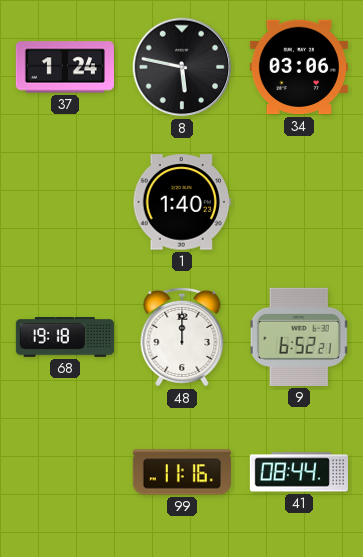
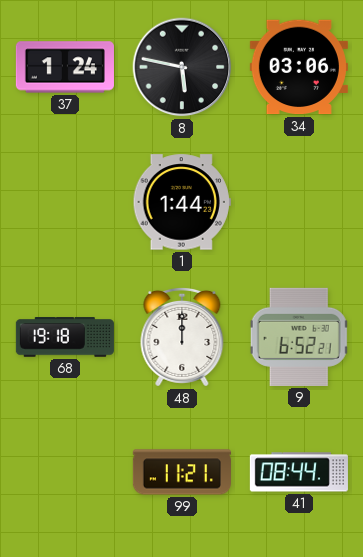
1: 1:40 -> 1:44 (182, 202)
99: 11:16 -> 11:21 (182, 472)
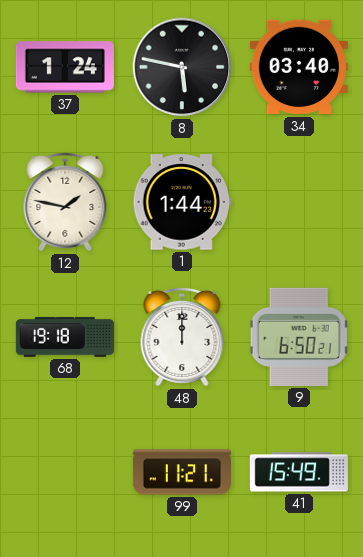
34: 03:06 -> 03:40 (299, 67)
12: none -> 1:47 (65, 202)
9: 6:52 -> 6:50 (299, 337)
41: 08:44 -> 15:49 (299, 472)
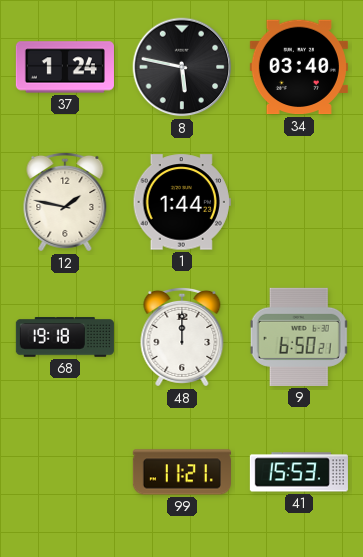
41: 15:49 -> 15:53 (299, 472)
